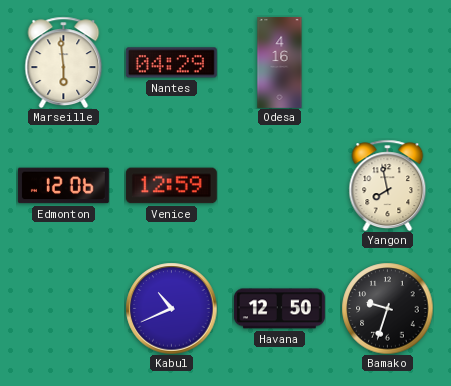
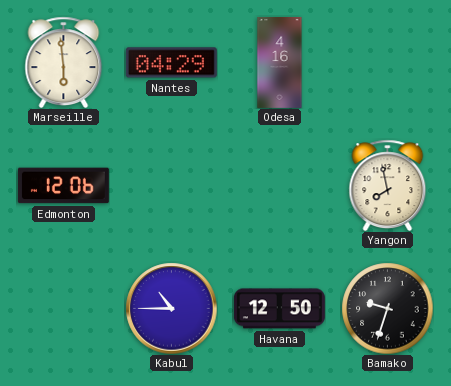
Venice: 12:59 -> none (171, 186)
Kabul: 10:41 -> 10:45 (171, 308)
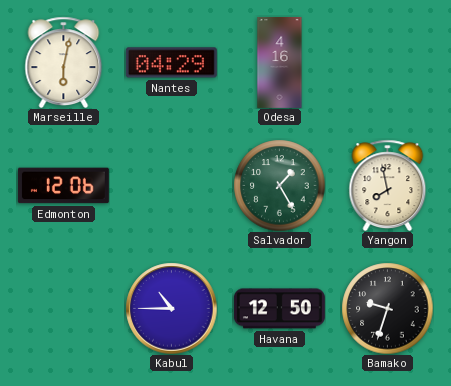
Marseille: 5:59 -> 6:02 (64, 62)
Salvador: none -> 1:25 (279, 185)
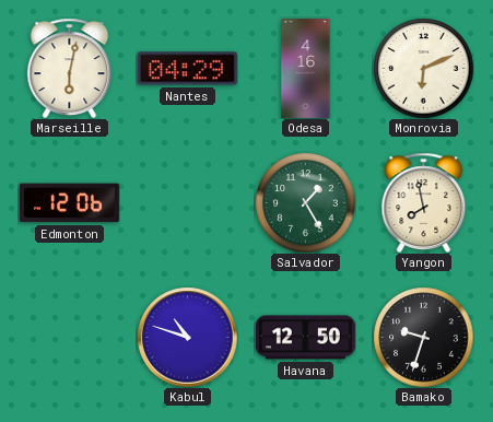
Monrovia: none -> 6:11 (423, 68)
Kabul: 10:45 -> 10:48 (187, 337)
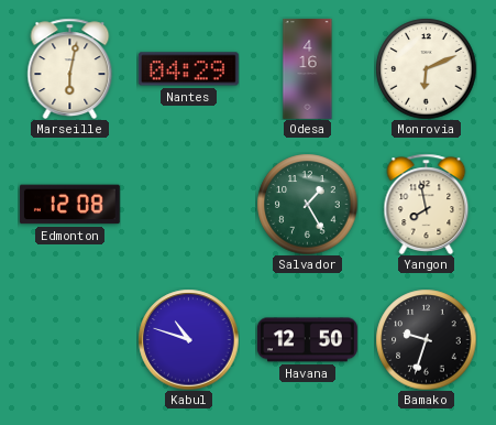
Edmonton: 12:06 -> 12:08 (69, 205)
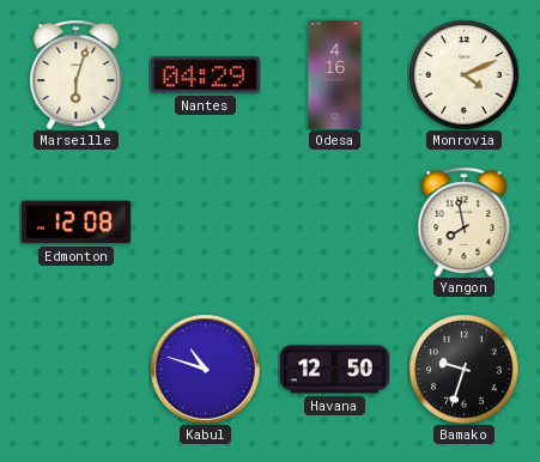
Marseille: 6:02 -> 6:03 (77, 74)
Monrovia: 6:11 -> 4:11 (463, 74)
Salvador: 1:25 -> none (307, 204)
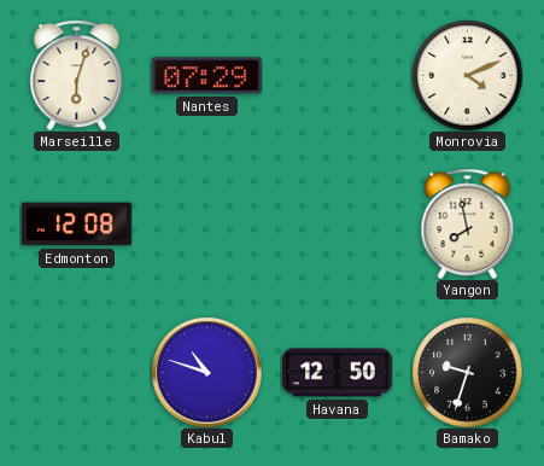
Nantes: 04:29 -> 07:29 (206, 76)
Odesa: 4:16 -> none (335, 74)
